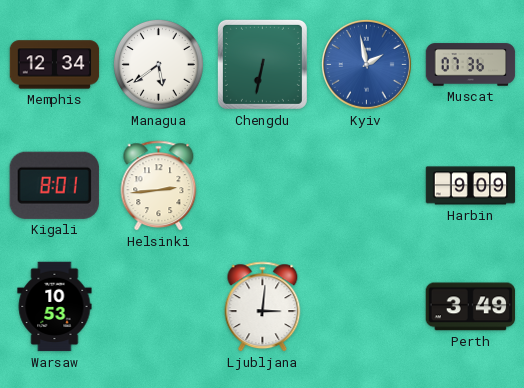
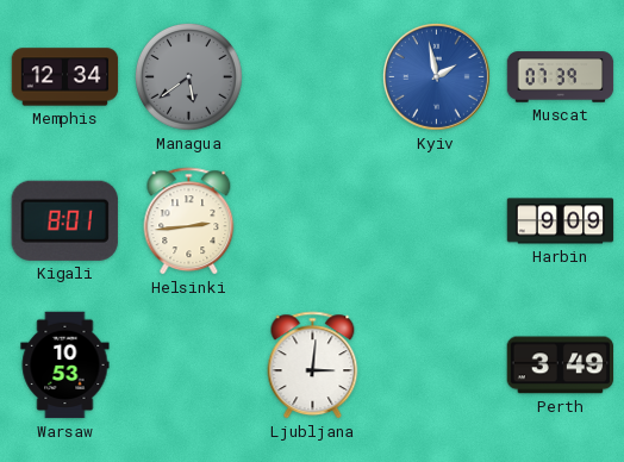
Managua dial: white -> grey (189, 77)
Chengdu: 6:32 -> none (262, 64)
Muscat: 07:36 -> 07:39 (561, 77)
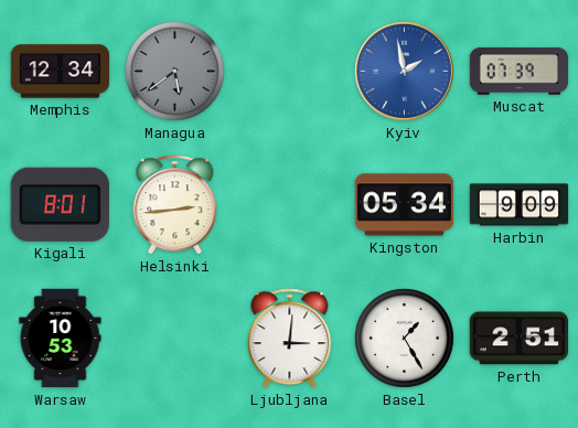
Kingston: none -> 05:34 (405, 205)
Basel: none -> 1:25 (405, 339)
Perth: 3:49 -> 2:51 (520, 339)
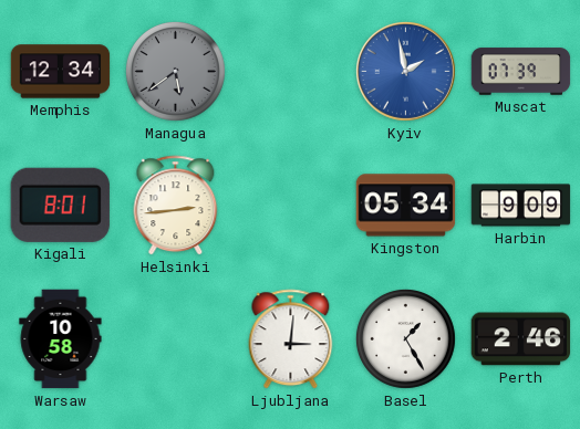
Warsaw: 10:53 -> 10:58 (61, 339)
Perth: 2:51 -> 2:46 (521, 339)
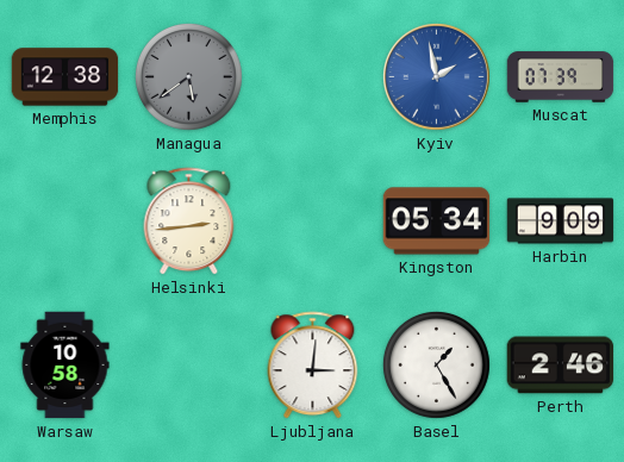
Memphis: 12:34 -> 12:38 (65, 77)
Kigali: 8:01 -> none (60, 205)
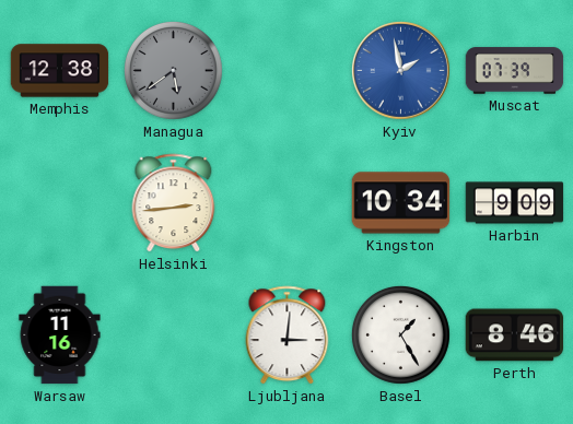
Kingston: 05:34 -> 10:34 (401, 203)
Warsaw: 10:58 -> 11:16 (60, 335)
Perth: 2:46 -> 8:46 (515, 335)
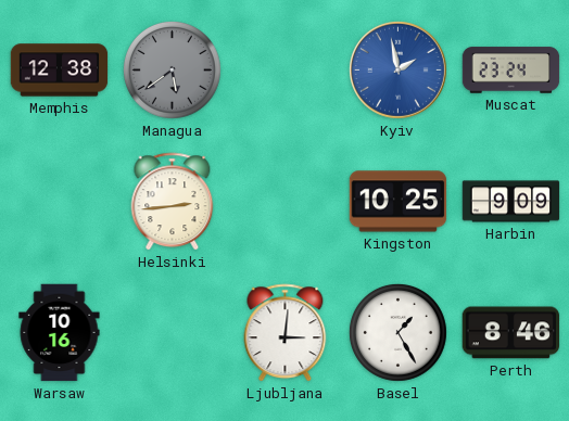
Muscat: 07:39 -> 23:24 (511, 71)
Kingston: 10:34 -> 10:25 (399, 202)
Warsaw: 11:16 -> 10:16 (60, 333)
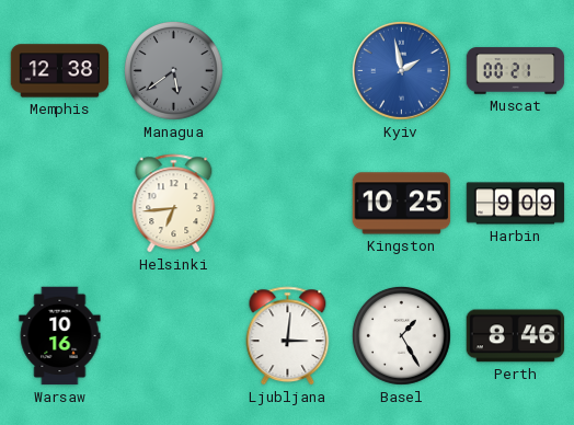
Muscat: 23:24 -> 00:21 (516, 71)
Helsinki: 2:44 -> 6:44 (174, 204)
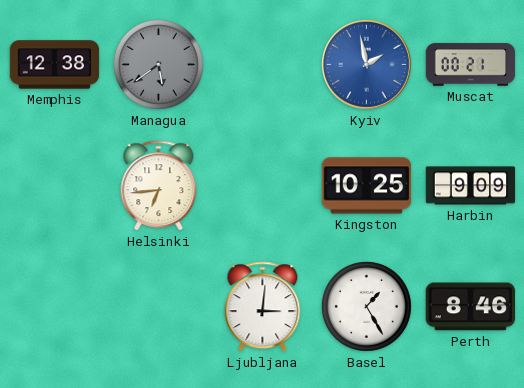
Warsaw: 10:16 -> none (60, 336)
